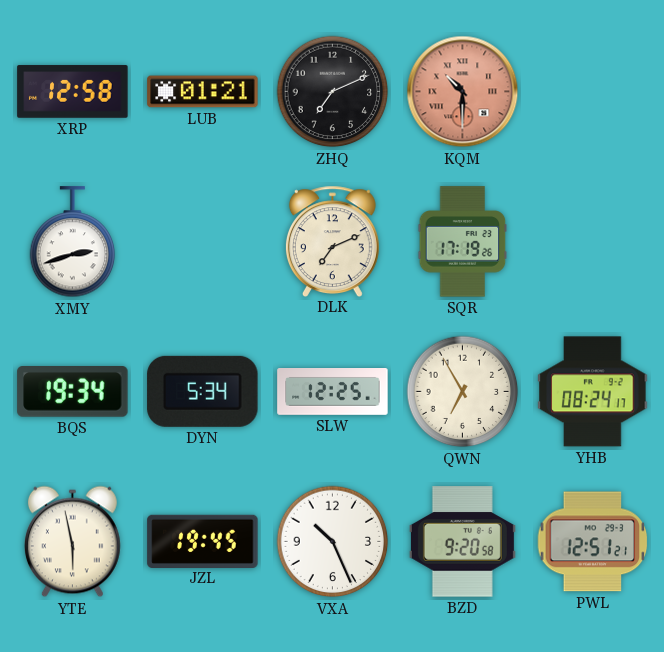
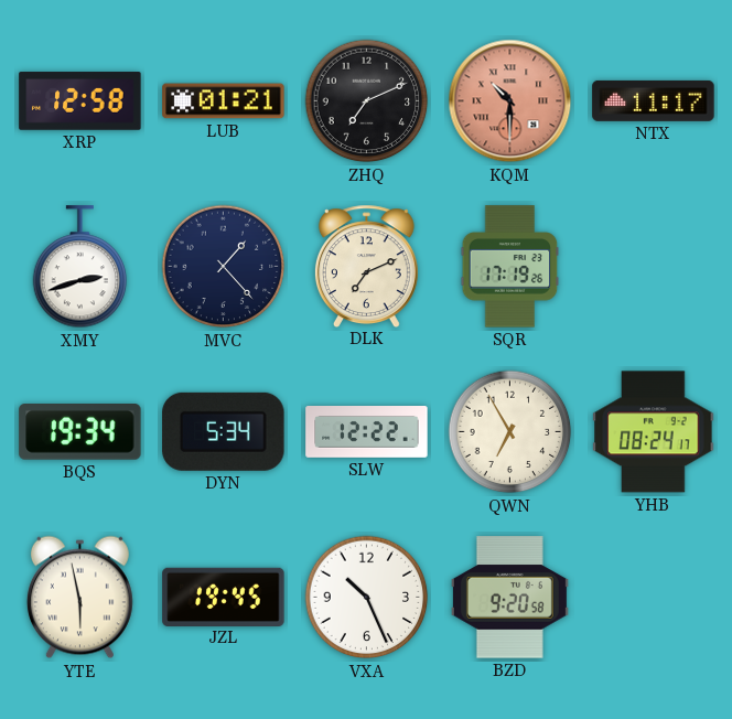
NTX: none -> 11:17 (654, 100)
MVC: none -> 1:23 (224, 267)
SLW: 12:25 -> 12:22 (367, 432)
PWL: 12:51 -> none (593, 542)
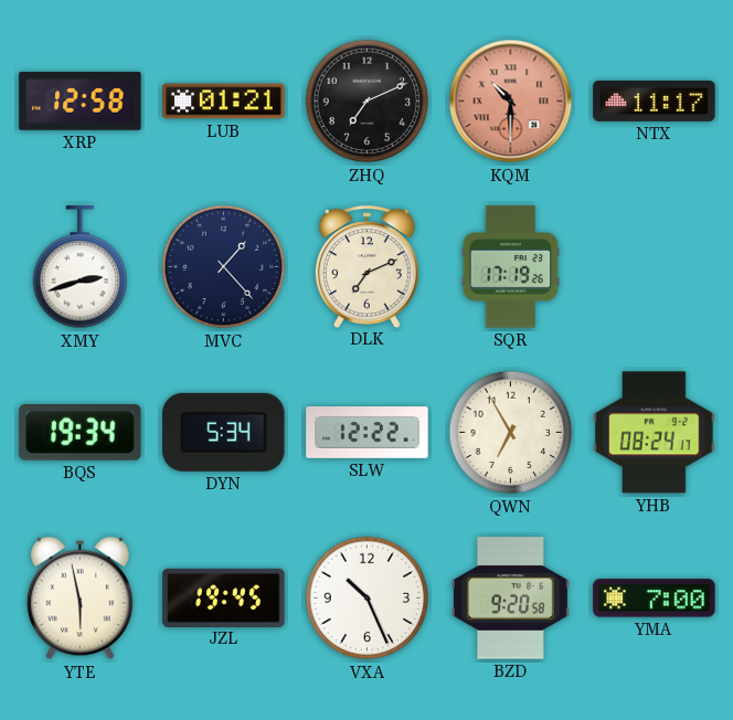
YMA: none -> 7:00 (655, 599)
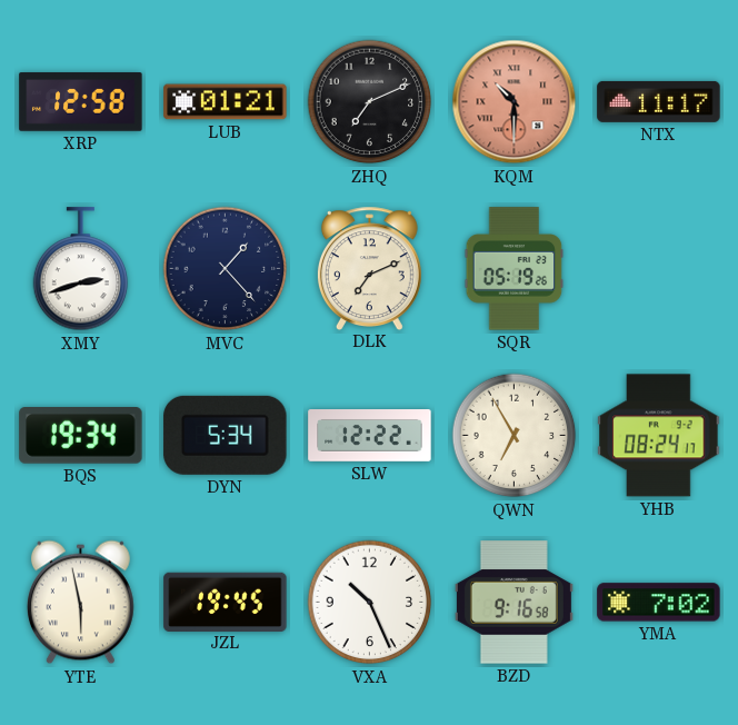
SQR: 17:19 -> 05:19 (515, 269)
BZD: 9:20 -> 9:16 (513, 603)
YMA: 7:00 -> 7:02 (659, 603)
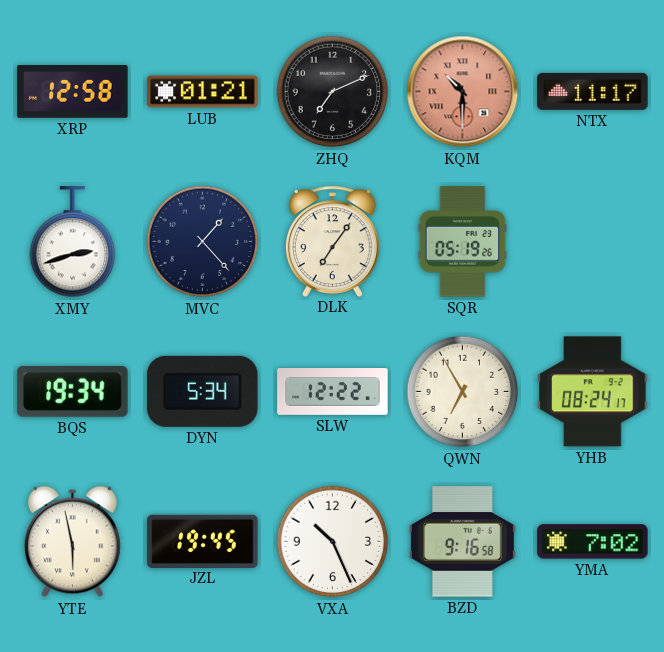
DLK: 7:11 -> 7:06 (332, 241)
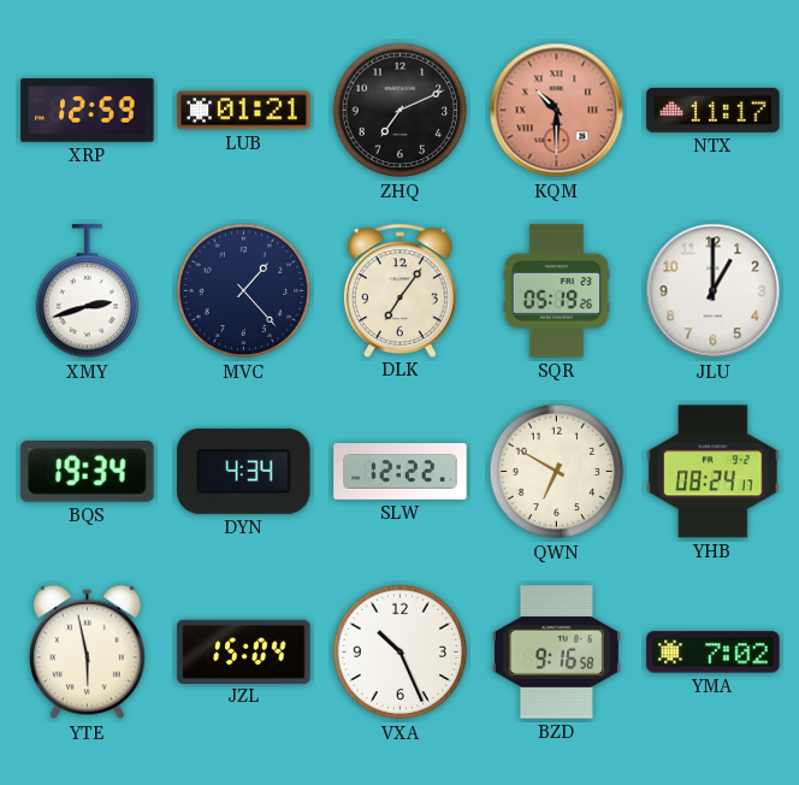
XRP: 12:58 -> 12:59 (88, 111)
JLU: none -> 1:00 (714, 291)
DYN: 5:34 -> 4:34 (244, 471)
QWN: 6:55 -> 6:50 (557, 472)
JZL: 19:45 -> 15:04 (244, 651)
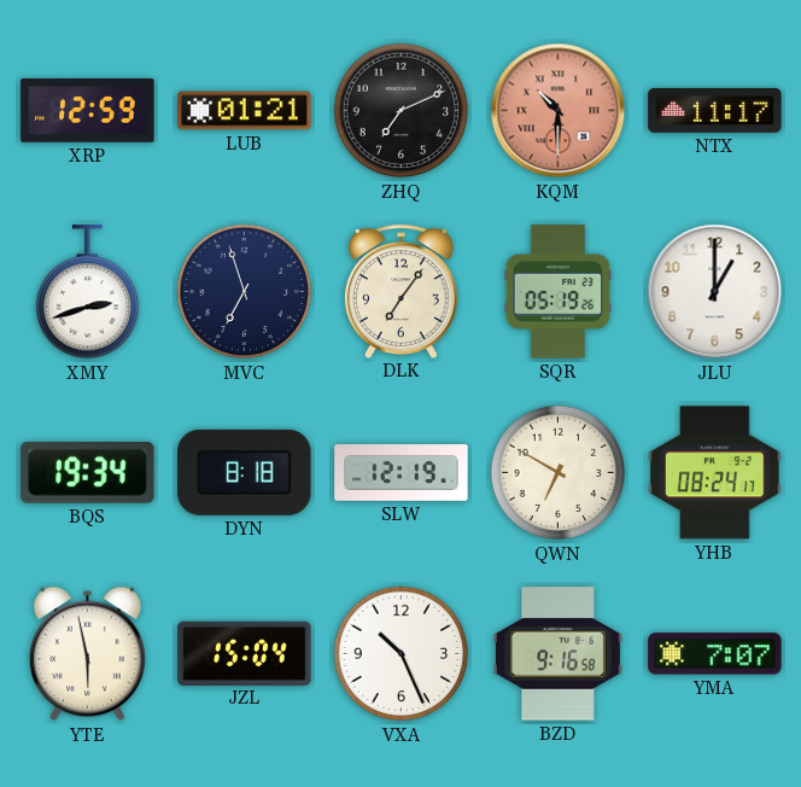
MVC: 1:23 -> 6:57 (245, 292)
DYN: 4:34 -> 8:18 (245, 472)
SLW: 12:22 -> 12:19 (402, 473)
YMA: 7:02 -> 7:07 (715, 654)
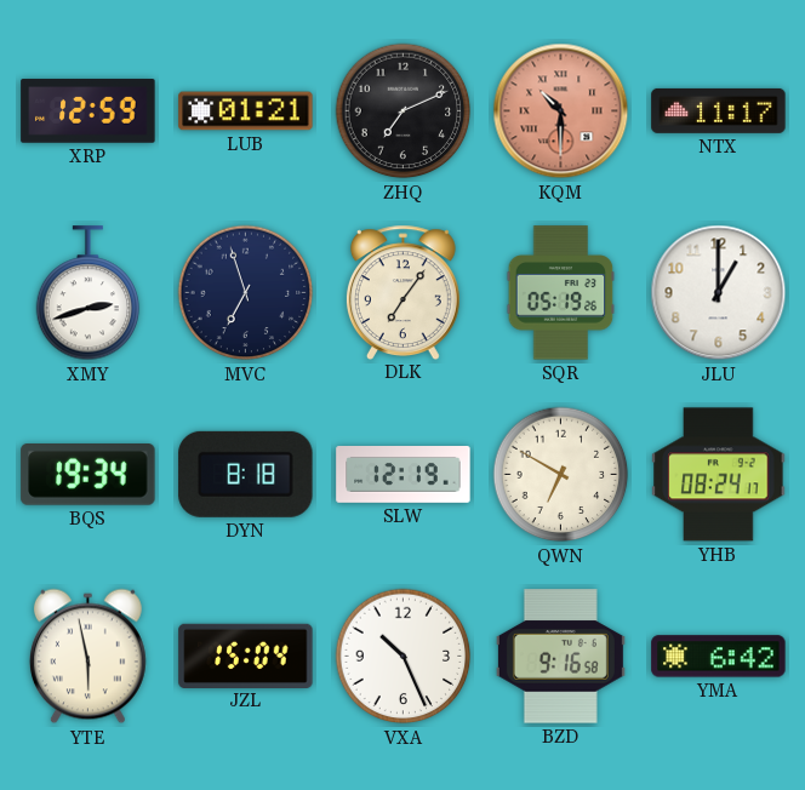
YMA: 7:07 -> 6:42 (719, 657)
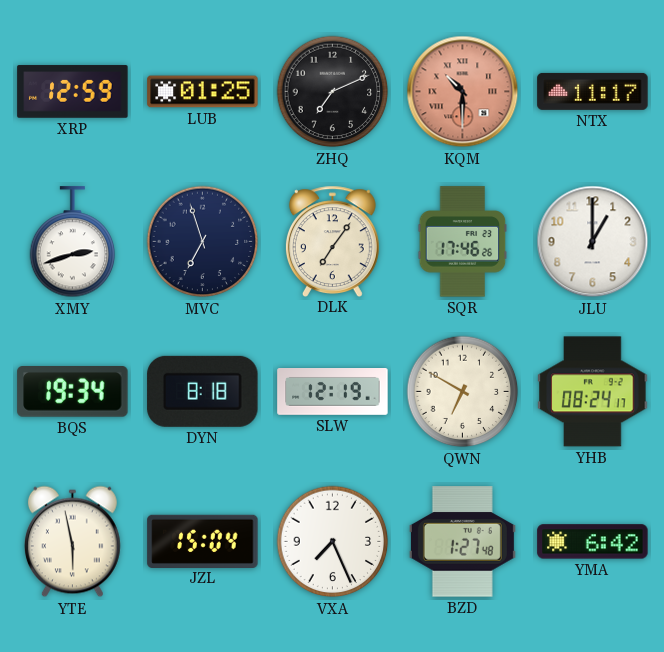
LUB: 01:21 -> 01:25 (203, 92)
SQR: 05:19 -> 17:46 (463, 242)
VXA: 10:26 -> 7:26 (333, 542)
BZD: 9:16 -> 1:27 (462, 542)
